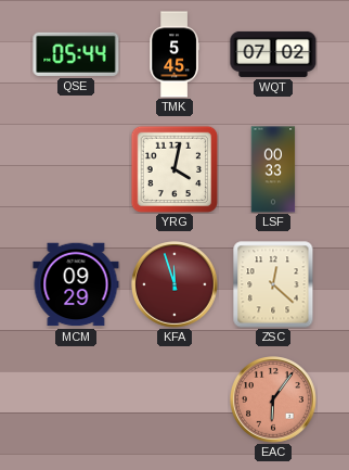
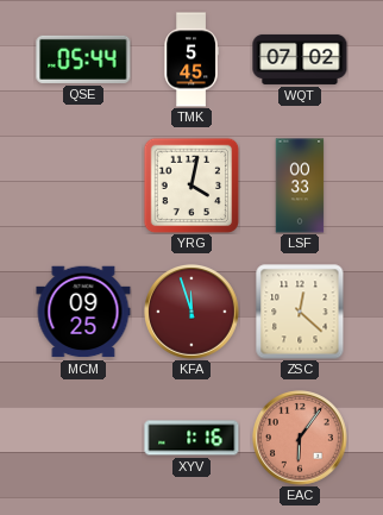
MCM: 09:29 -> 09:25 (83, 312)
XYV: none -> 1:16 (191, 438)
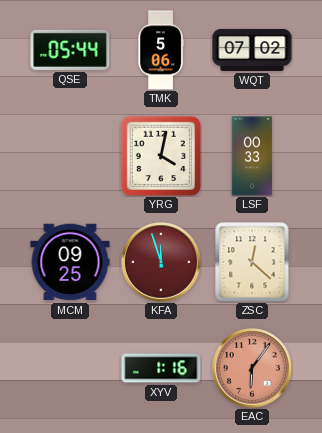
TMK: 5:45 -> 5:06 (161, 50)
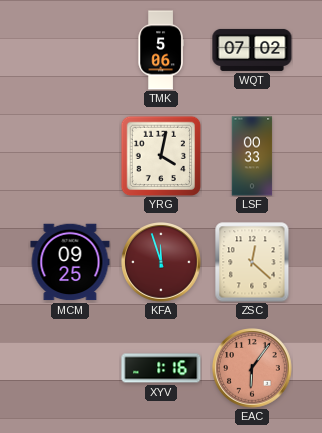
QSE: 05:44 -> none (70, 50)
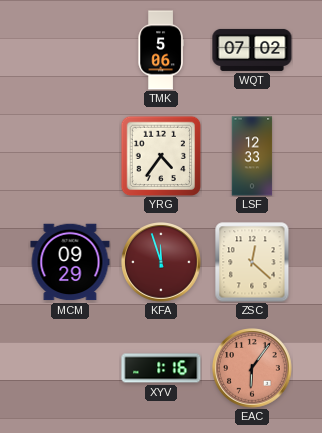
YRG: 4:02 -> 4:36 (161, 156)
LSF: 00:33 -> 12:33 (252, 156)
MCM: 09:25 -> 09:29 (70, 262)
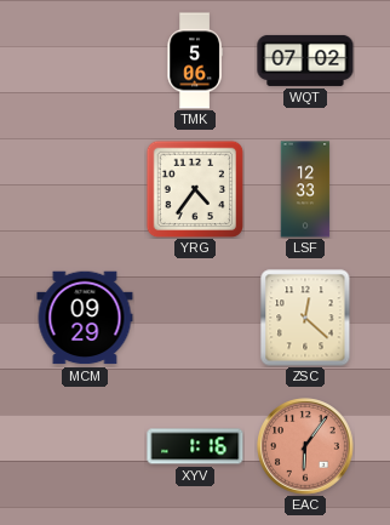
KFA: 11:57 -> none (161, 262)
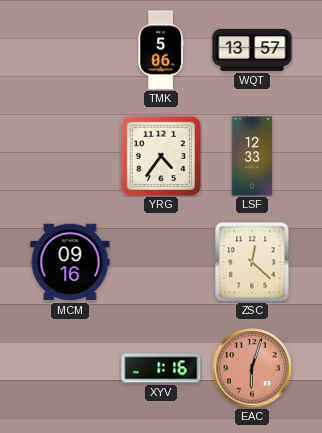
WQT: 07:02 -> 13:57 (252, 50)
MCM: 09:29 -> 09:16 (70, 262)
EAC: 6:06 -> 6:03 (252, 368)
